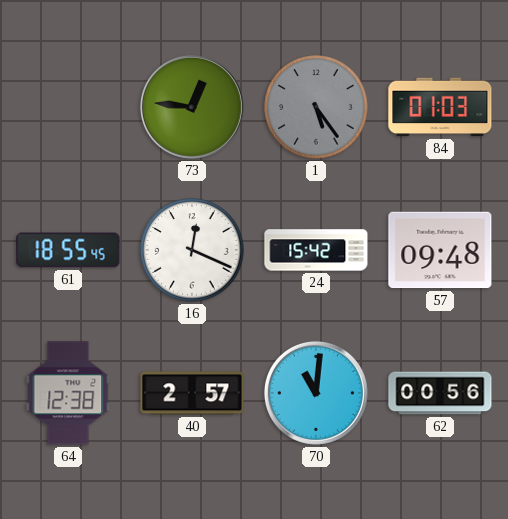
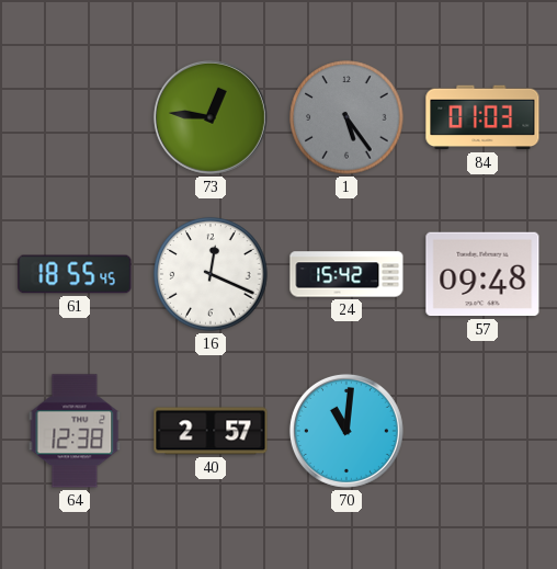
62: 00:56 -> none (440, 393)
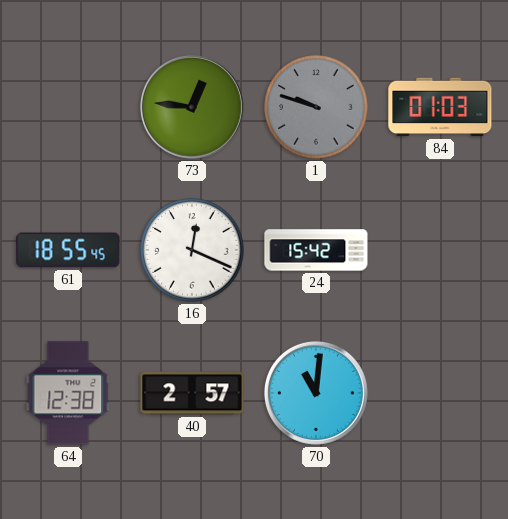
1: 5:24 -> 9:48 (316, 107)
57: 09:48 -> none (482, 274)
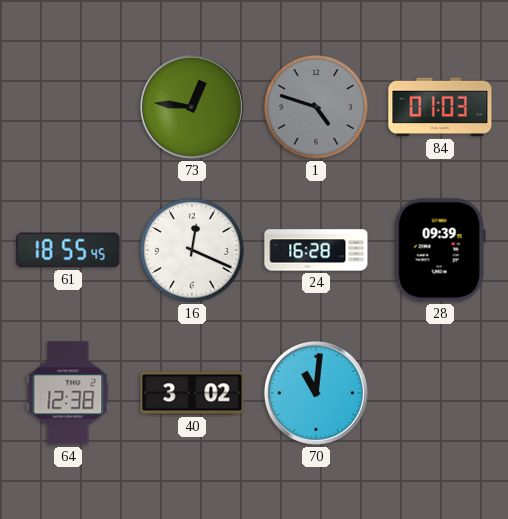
1: 9:48 -> 4:48 (316, 107)
24: 15:42 -> 16:28 (316, 250)
28: none -> 09:39 (440, 250)
40: 2:57 -> 3:02 (192, 393)
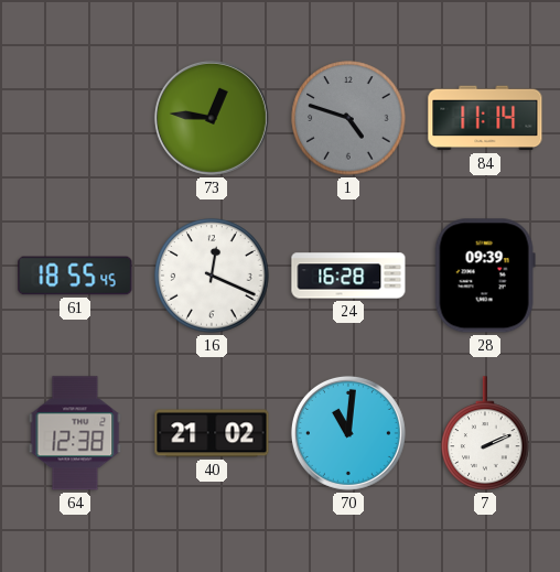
84: 01:03 -> 11:14 (485, 118)
40: 3:02 -> 21:02 (212, 433)
7: none -> 2:11 (485, 433)
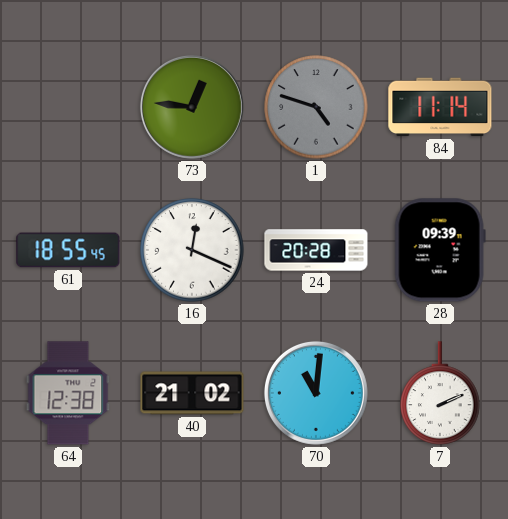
24: 16:28 -> 20:28 (316, 250)
